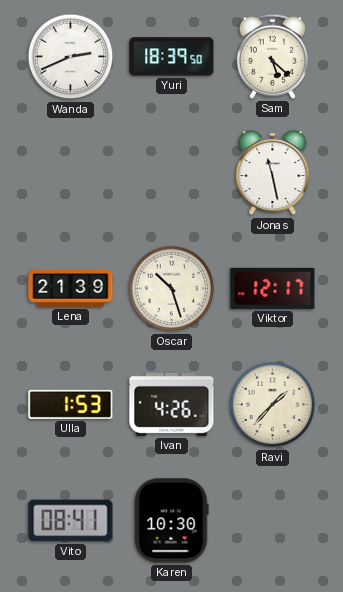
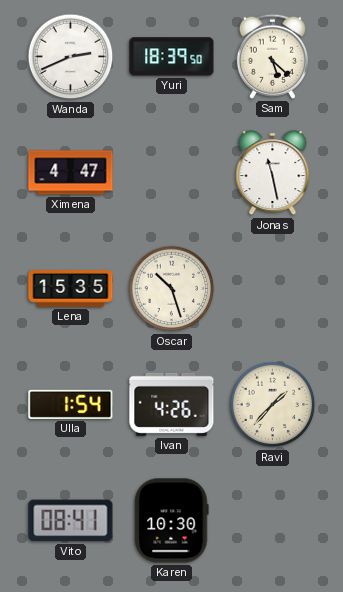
Ximena: none -> 4:47 (71, 173)
Lena: 21:39 -> 15:35 (71, 289)
Viktor: 12:17 -> none (273, 288)
Ulla: 1:53 -> 1:54 (71, 404)
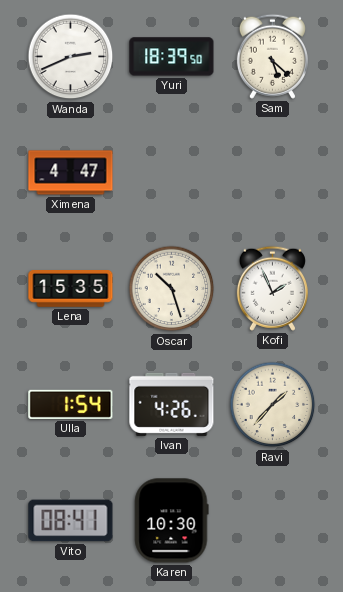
Jonas: 11:28 -> none (273, 173)
Kofi: none -> 1:56 (272, 288)
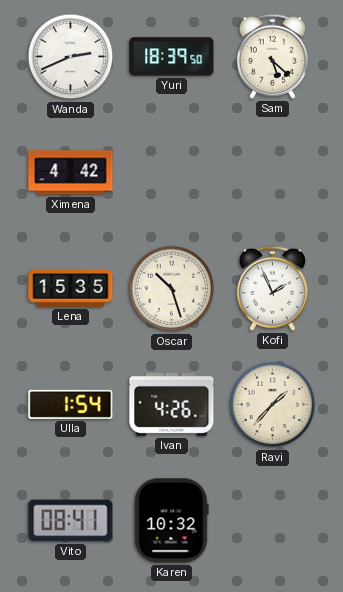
Ximena: 4:47 -> 4:42 (71, 173)
Karen: 10:30 -> 10:32 (172, 521)
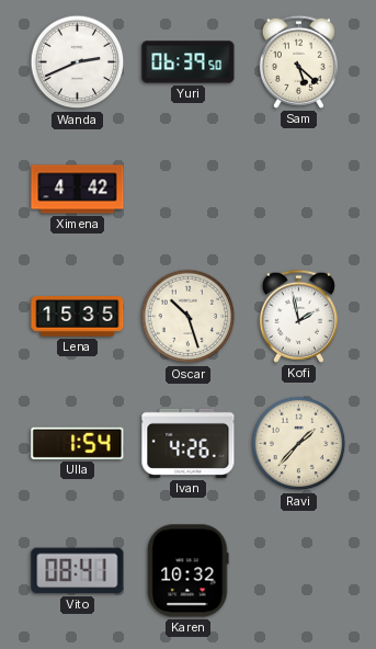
Yuri: 18:39 -> 06:39 (189, 62)
Kofi: 1:56 -> 1:58 (298, 316)
